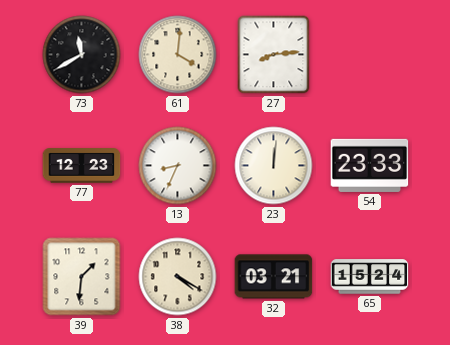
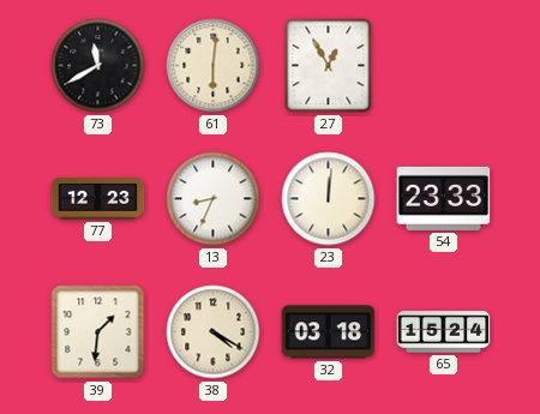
61: 4:01 -> 6:01 (214, 66)
27: 8:14 -> 12:55 (329, 66)
32: 03:21 -> 03:18 (329, 332)
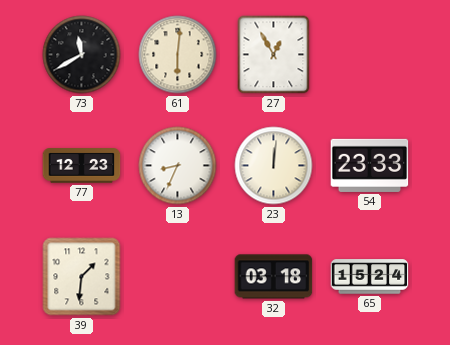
38: 4:20 -> none (214, 332)
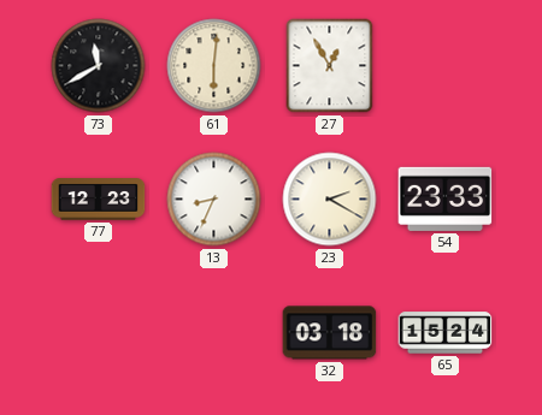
23: 12:01 -> 2:20 (330, 200)
39: 1:31 -> none (82, 277)
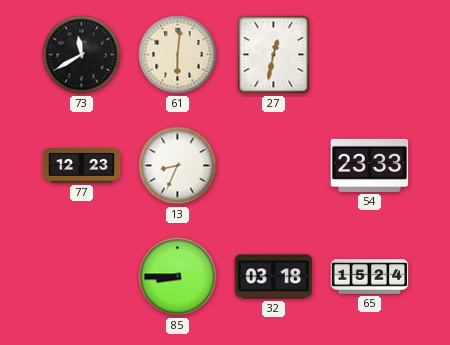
27: 12:55 -> 12:32 (274, 55)
23: 2:20 -> none (330, 200)
85: none -> 8:45 (178, 277)
